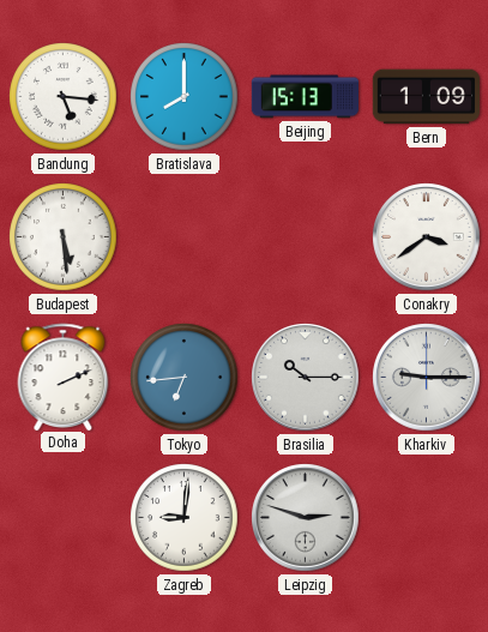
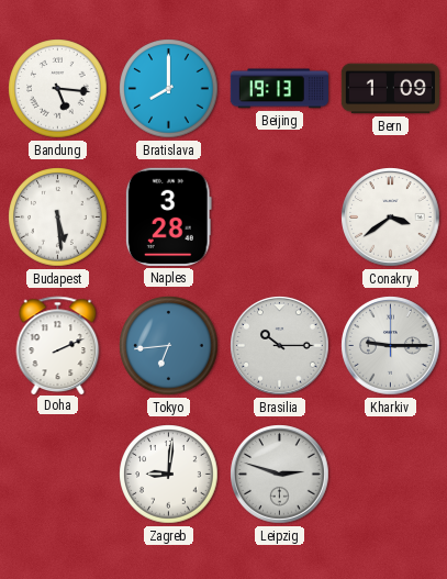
Beijing: 15:13 -> 19:13 (279, 89)
Naples: none -> 3:28 (168, 216)
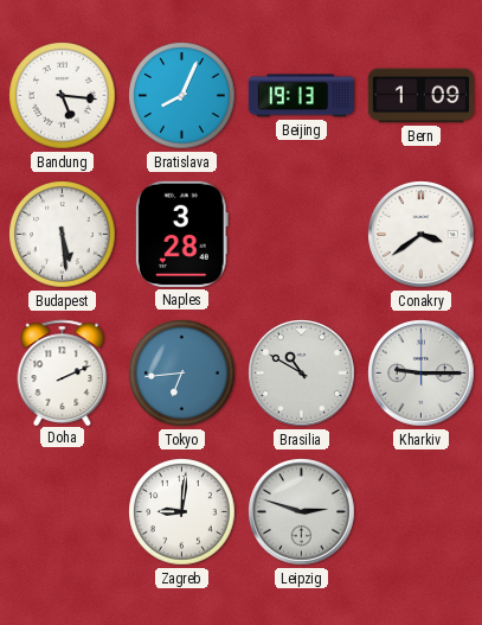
Bratislava: 8:00 -> 8:04 (182, 96)
Brasilia: 10:15 -> 10:50 (302, 374)
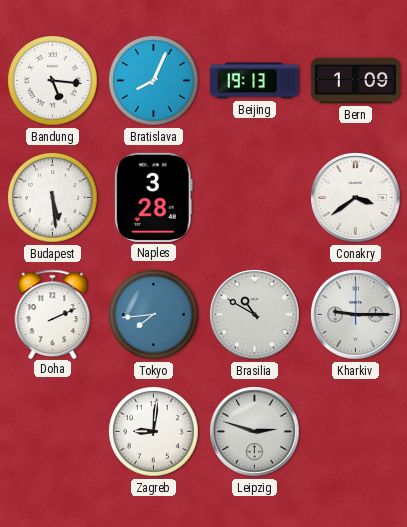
Tokyo: 6:44 -> 7:44 (154, 315)
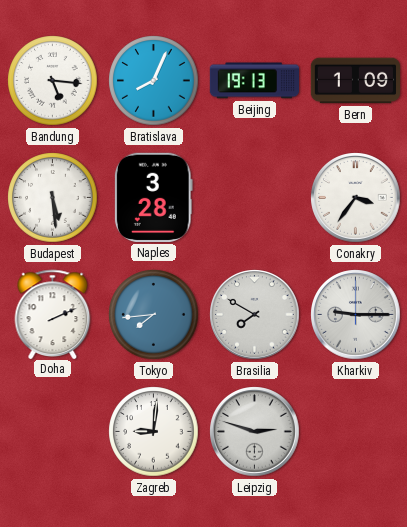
Conakry: 3:39 -> 3:36 (356, 198)
Brasilia: 10:50 -> 7:50 (255, 315)
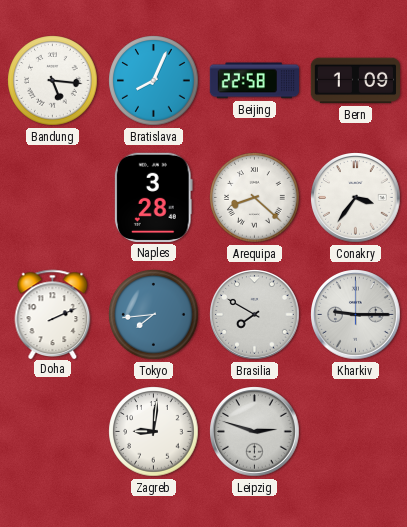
Beijing: 19:13 -> 22:58 (254, 81)
Budapest: 5:29 -> none (53, 198)
Arequipa: none -> 8:22 (255, 198)
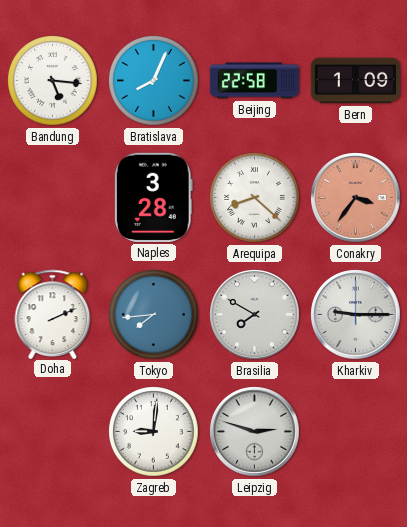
Conakry dial: white -> salmon (356, 198)
